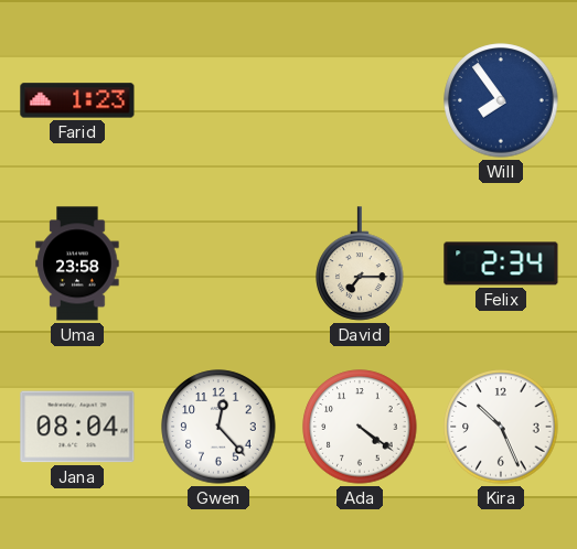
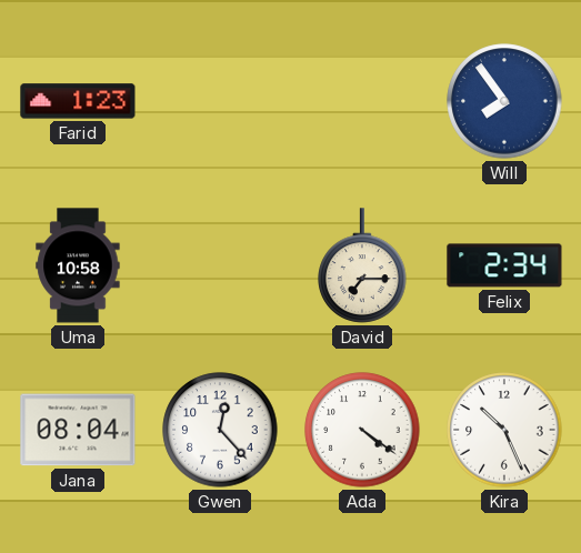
Uma: 23:58 -> 10:58 (78, 265)
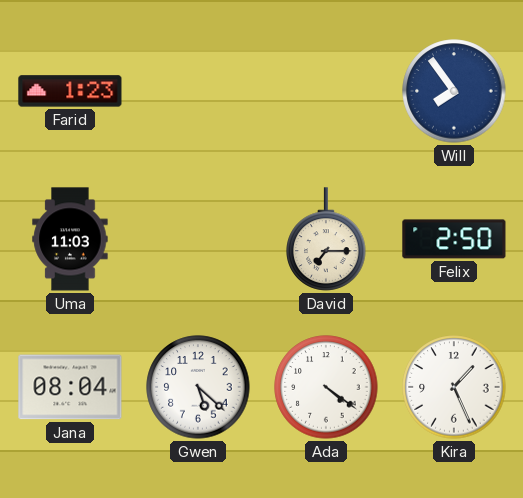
Uma: 10:58 -> 11:03 (70, 239)
Felix: 2:34 -> 2:50 (454, 239)
Gwen: 12:23 -> 5:22 (198, 387)
Kira: 10:26 -> 1:26 (454, 387)
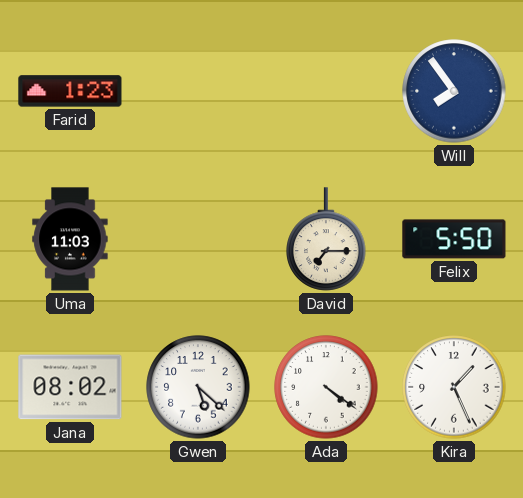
Felix: 2:50 -> 5:50 (454, 239)
Jana: 08:04 -> 08:02 (70, 387)
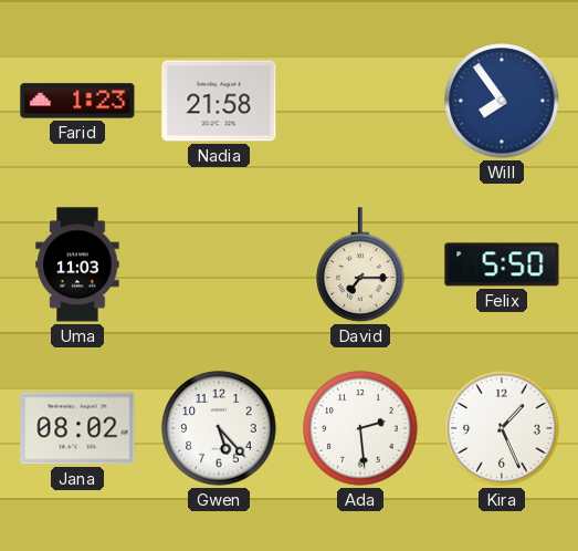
Nadia: none -> 21:58 (219, 101)
Gwen: 5:22 -> 5:23 (219, 428)
Ada: 4:21 -> 2:29 (360, 428)
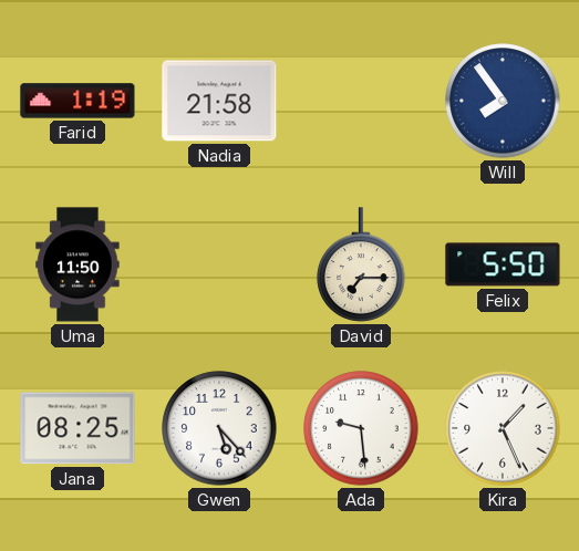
Farid: 1:23 -> 1:19 (77, 101)
Uma: 11:03 -> 11:50 (77, 264)
Jana: 08:02 -> 08:25 (77, 428)
Ada: 2:29 -> 9:29 (361, 428)
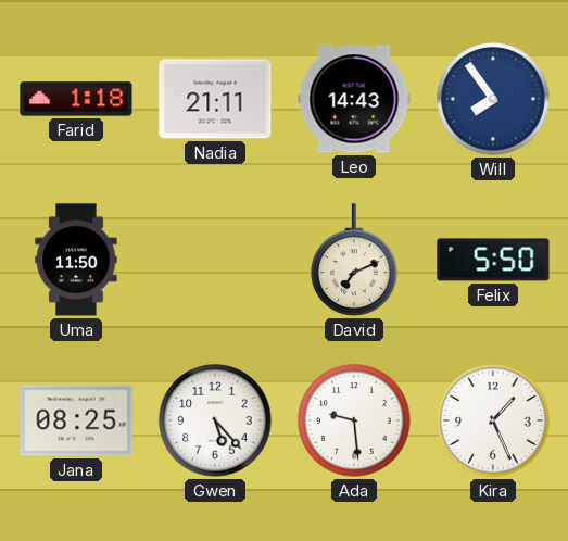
Farid: 1:19 -> 1:18 (76, 99)
Nadia: 21:58 -> 21:11 (215, 99)
Leo: none -> 14:43 (354, 99)
David: 7:15 -> 7:11 (354, 260)
